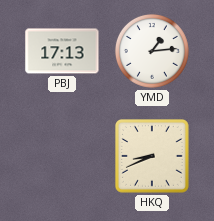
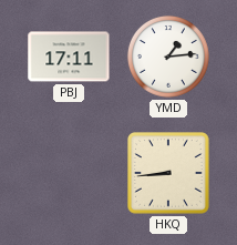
PBJ: 17:13 -> 17:11 (69, 57)
HKQ: 8:41 -> 8:44 (169, 174)
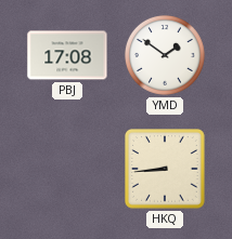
PBJ: 17:11 -> 17:08 (67, 55)
YMD: 1:14 -> 1:51 (165, 55)
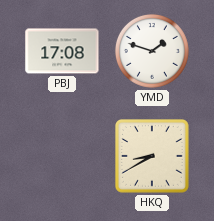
YMD: 1:51 -> 1:48 (152, 51)
HKQ: 8:44 -> 8:40 (153, 157)
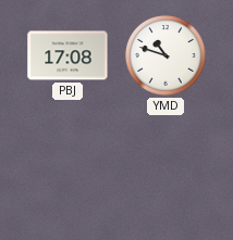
YMD: 1:48 -> 10:48 (165, 55)
HKQ: 8:40 -> none (153, 157)
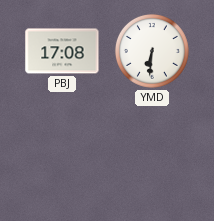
YMD: 10:48 -> 6:31 (152, 51)
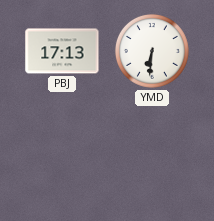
PBJ: 17:08 -> 17:13 (62, 51)
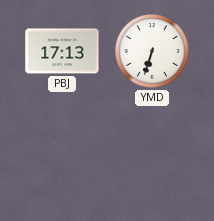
YMD: 6:31 -> 6:33 (152, 51)
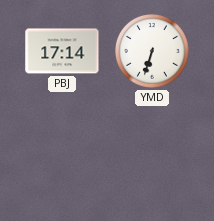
PBJ: 17:13 -> 17:14 (62, 51)
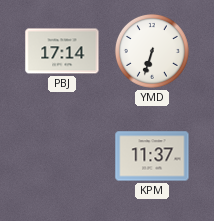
KPM: none -> 11:37 (152, 156)
